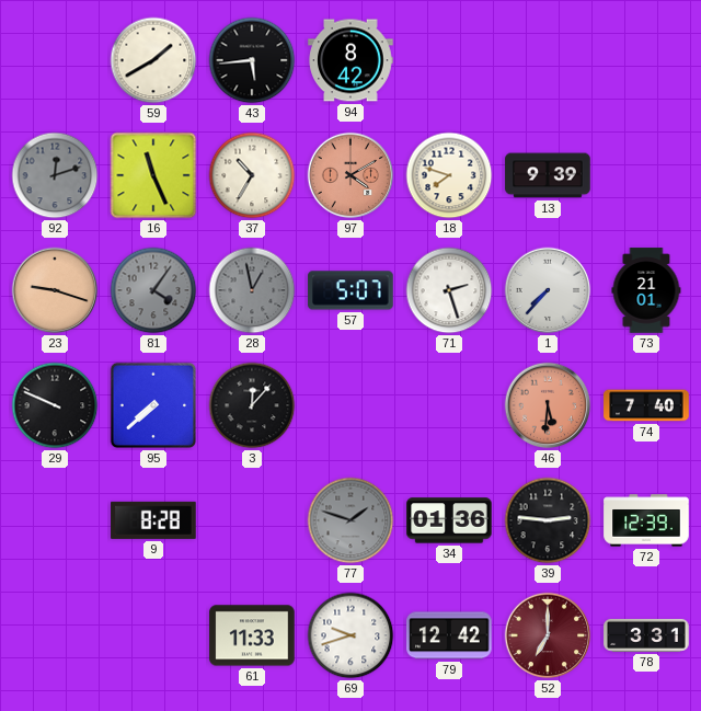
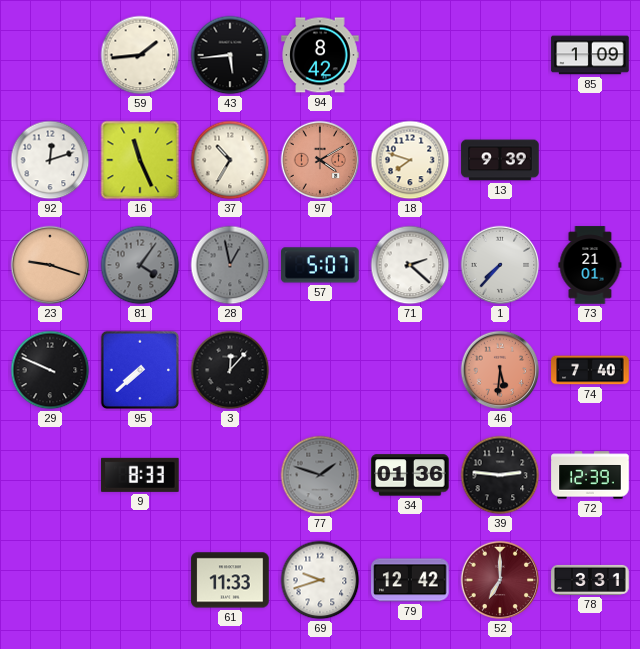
59: 1:40 -> 1:44 (140, 55)
85: none -> 1:09 (590, 55)
92 dial: grey -> white (50, 160)
71: 2:27 -> 2:22 (410, 265)
9: 8:28 -> 8:33 (140, 475)
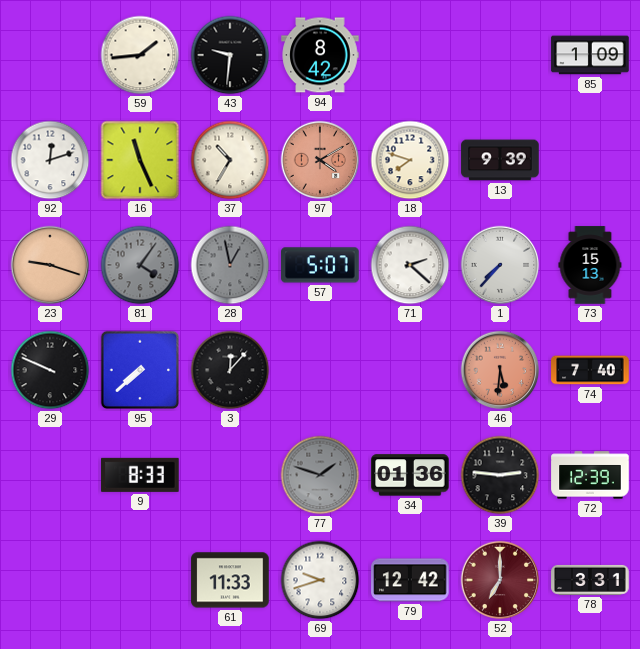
43: 5:44 -> 9:31 (230, 55)
73: 21:01 -> 15:13 (590, 265)
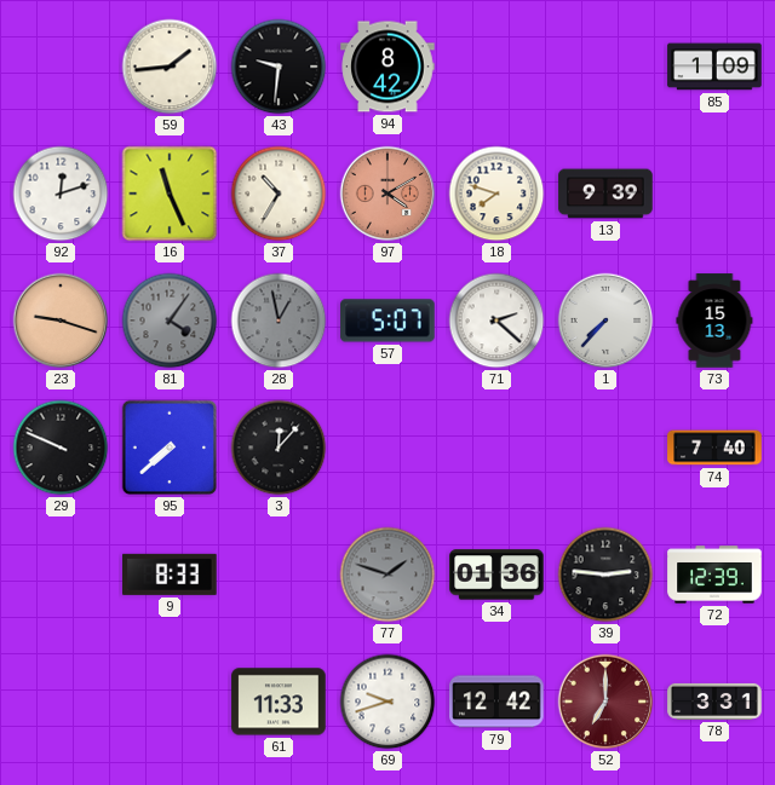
46: 5:31 -> none (500, 370)
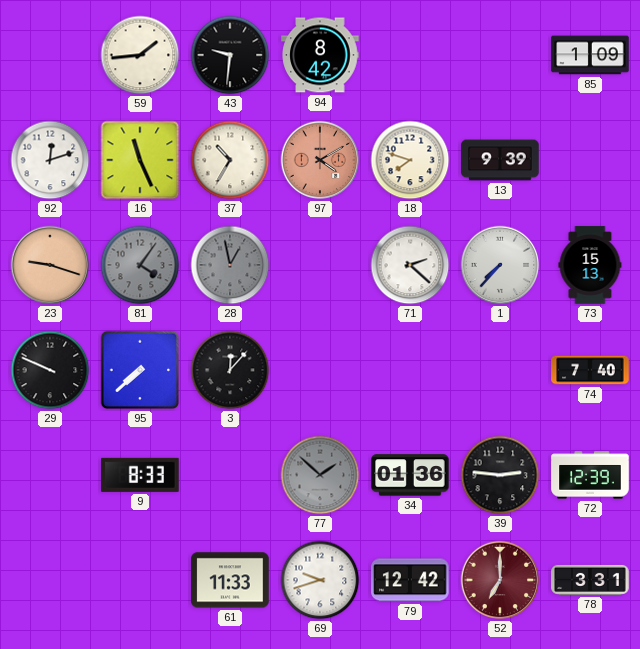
57: 5:07 -> none (387, 321)
77: 1:48 -> 1:52 (320, 475)
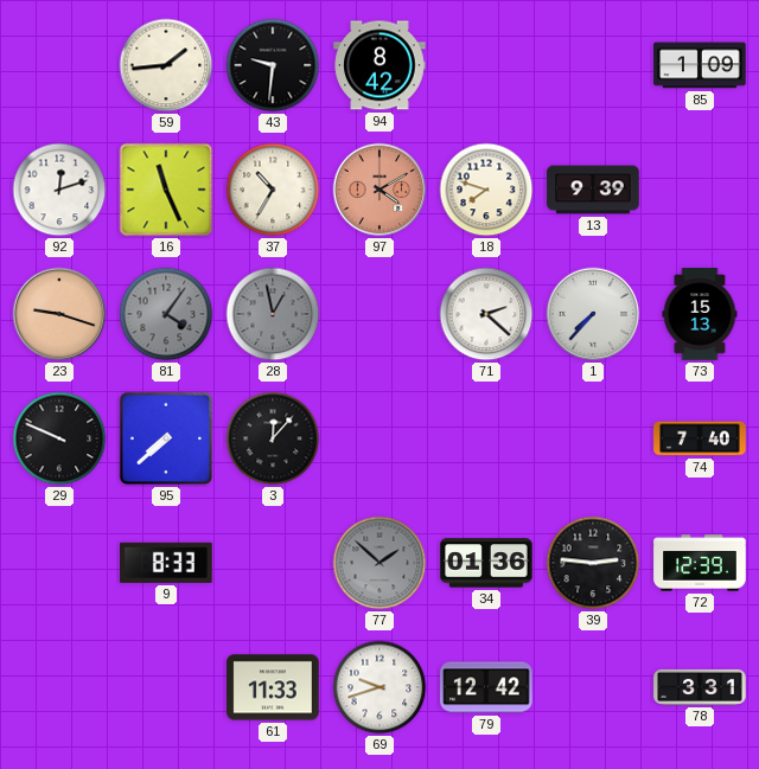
52: 7:00 -> none (500, 580)
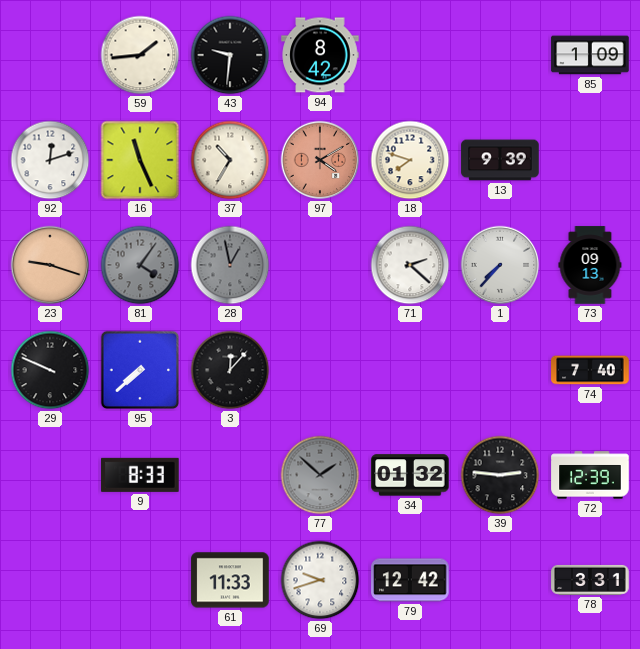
73: 15:13 -> 09:13 (590, 265)
34: 01:36 -> 01:32 (410, 475)
